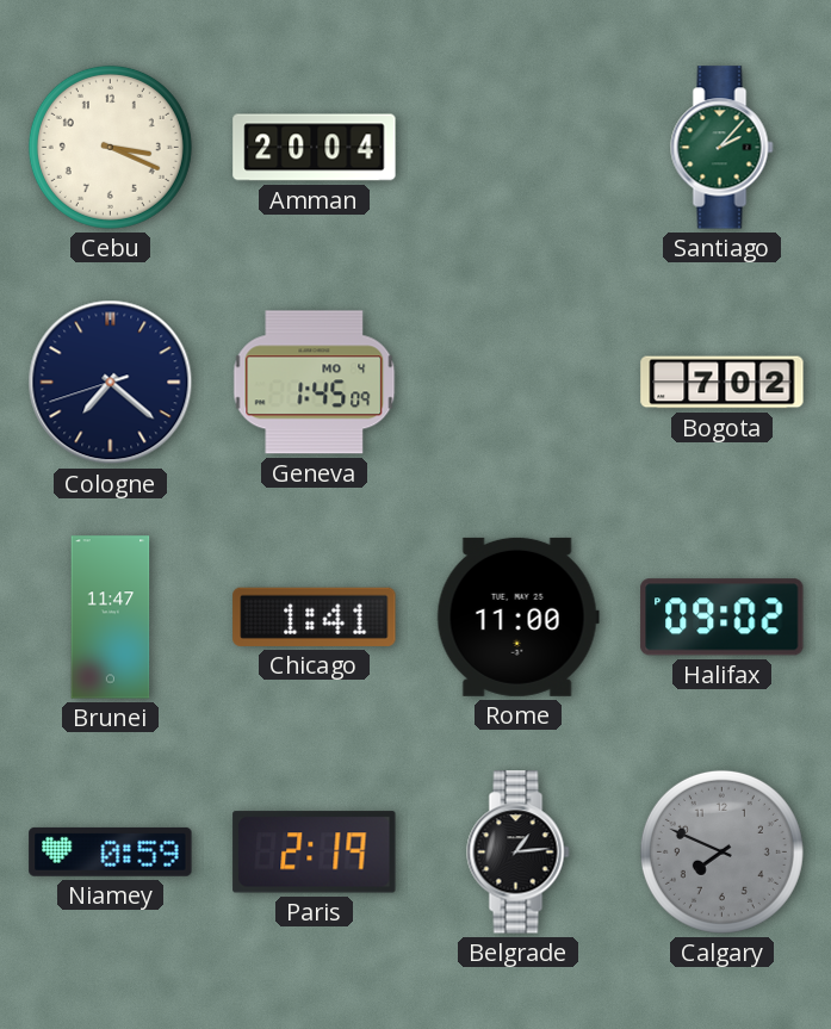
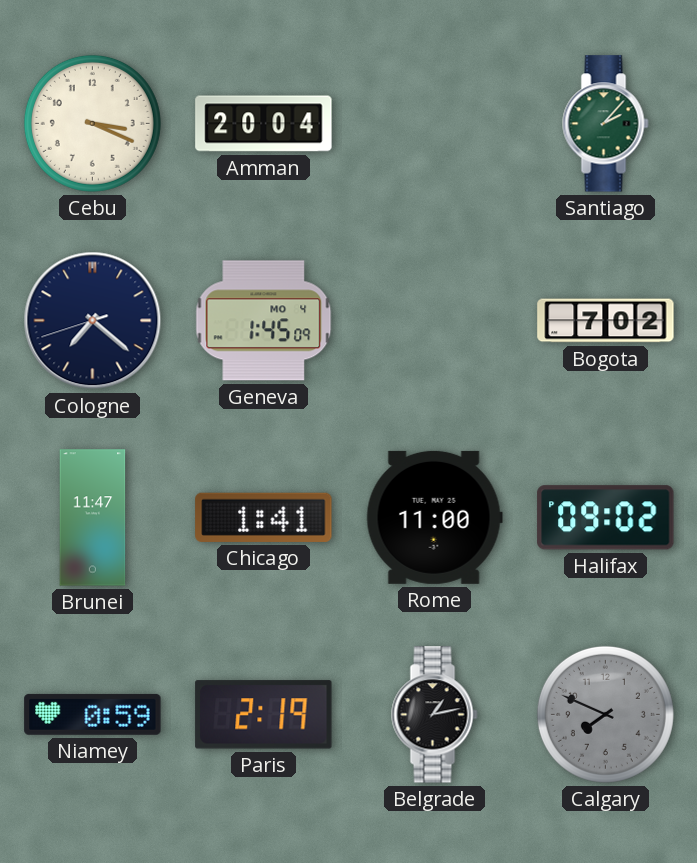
Belgrade: 1:14 -> 1:13 (435, 715)
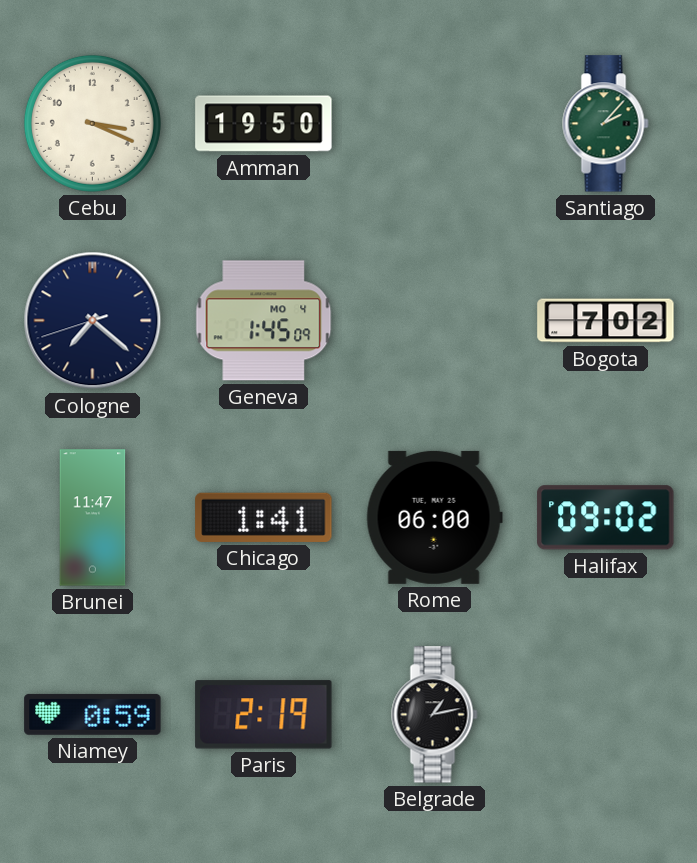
Amman: 20:04 -> 19:50 (264, 124)
Rome: 11:00 -> 06:00 (434, 517)
Calgary: 7:49 -> none (605, 714)
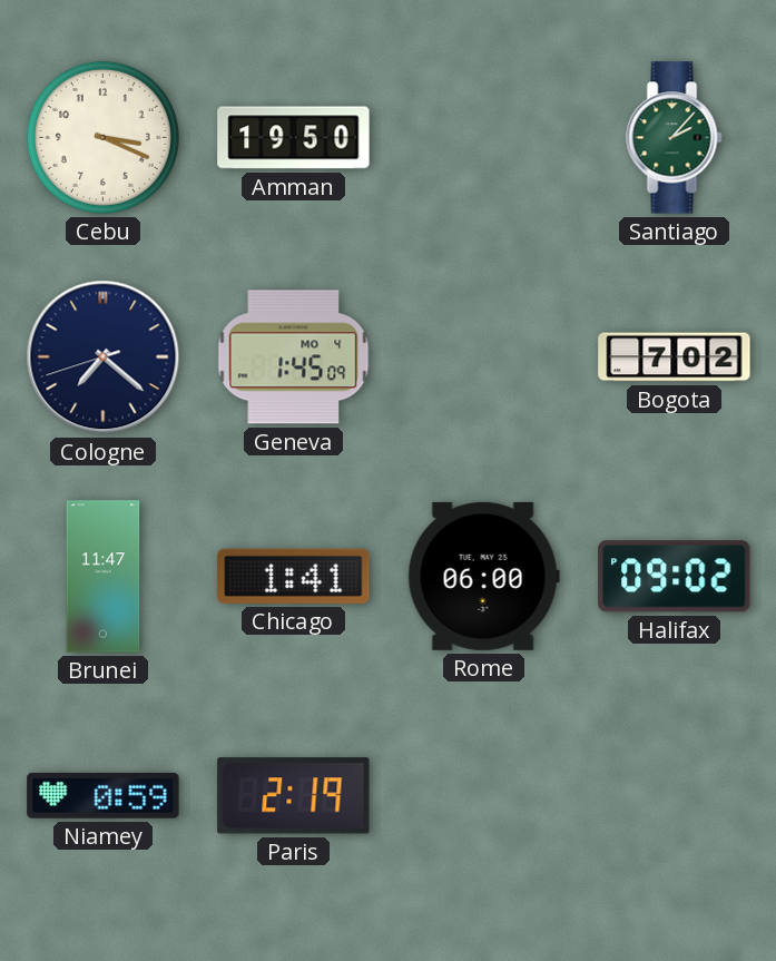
Belgrade: 1:13 -> none (435, 715)
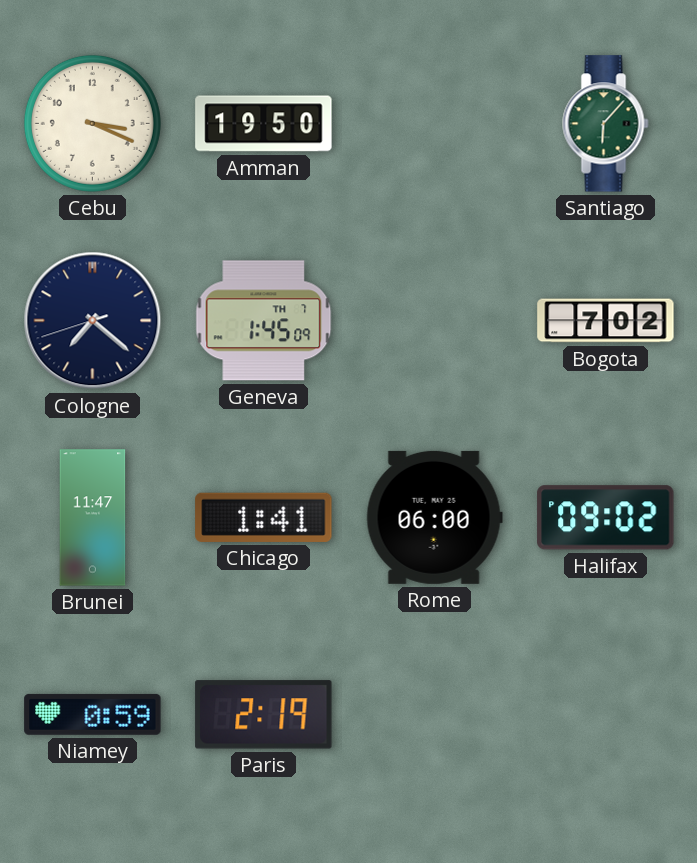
Santiago: 2:07 -> 6:07 (606, 124)
Geneva date: MO 4 -> TH 7 (264, 321)
